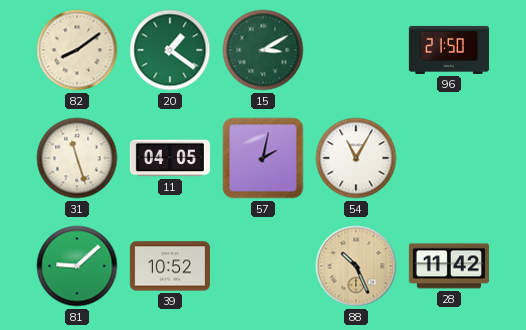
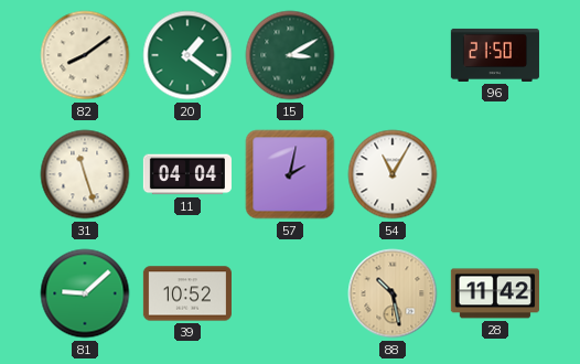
11: 04:05 -> 04:04 (187, 174)
88: 10:26 -> 10:28 (393, 293)
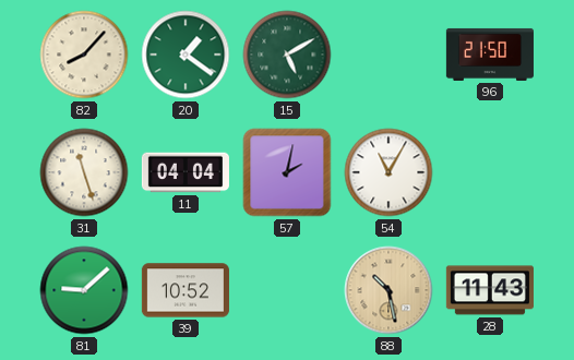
82: 8:09 -> 8:07 (84, 55)
15: 3:10 -> 5:10 (287, 55)
28: 11:42 -> 11:43 (490, 290)
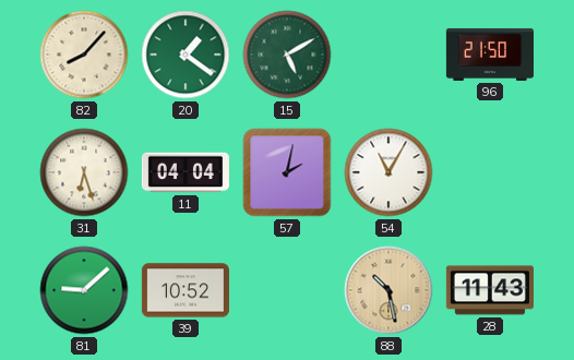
31: 11:27 -> 6:27 (84, 172)
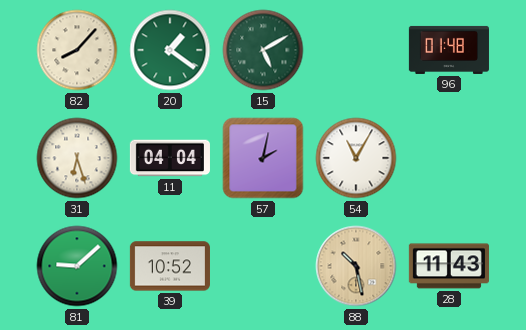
96: 21:50 -> 01:48 (449, 50)
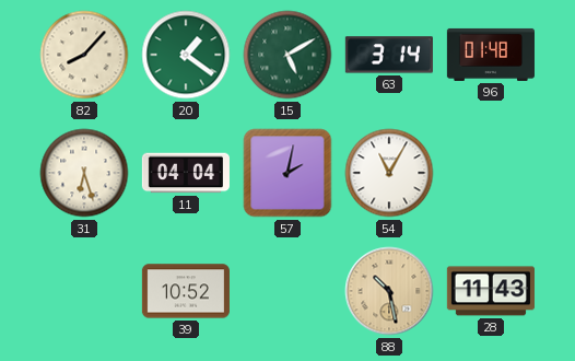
63: none -> 3:14 (389, 55)
81: 9:08 -> none (77, 266)
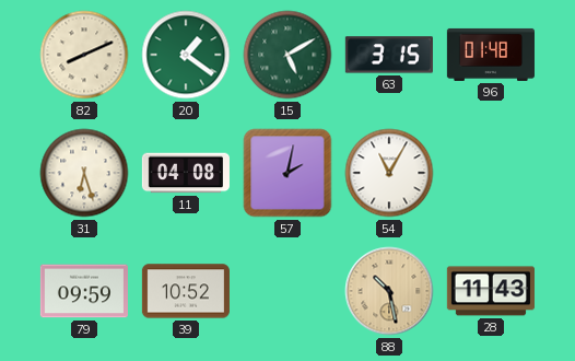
82: 8:07 -> 8:11 (84, 55)
63: 3:14 -> 3:15 (389, 55)
11: 04:04 -> 04:08 (186, 173)
79: none -> 09:59 (84, 291)
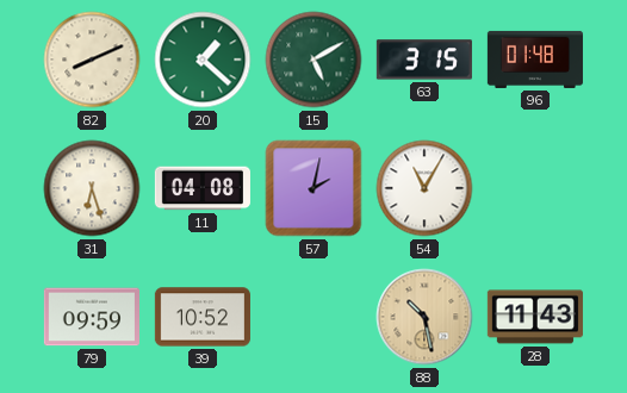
20: 1:21 -> 1:22 (203, 60)
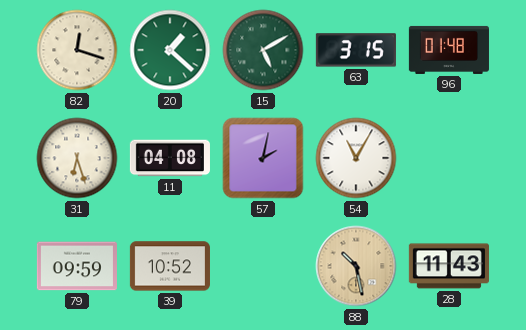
82: 8:11 -> 12:18 (77, 50)
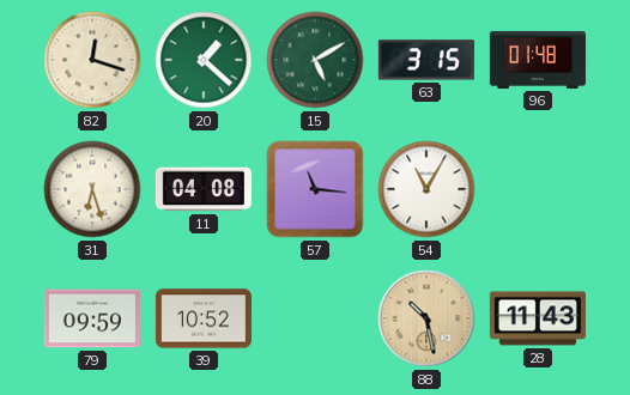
57: 2:02 -> 11:16 (315, 189)
